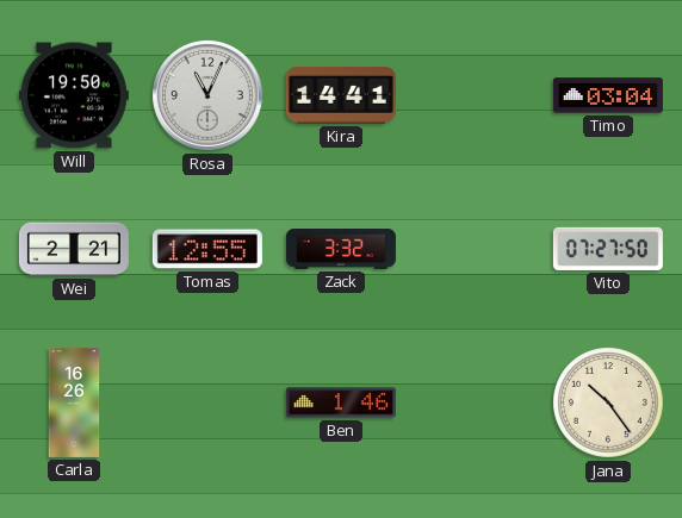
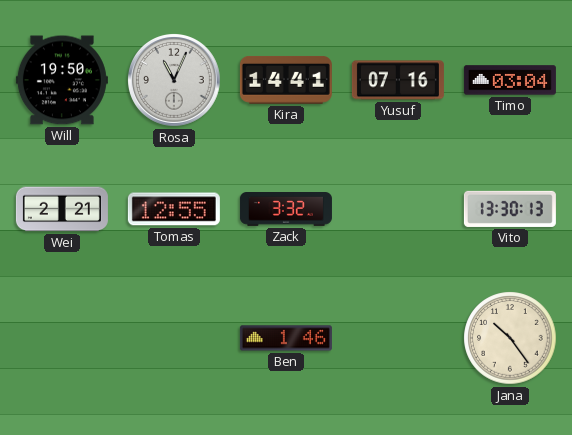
Yusuf: none -> 07:16 (398, 80)
Vito: 07:27 -> 13:30 (510, 209)
Carla: 16:26 -> none (74, 402)
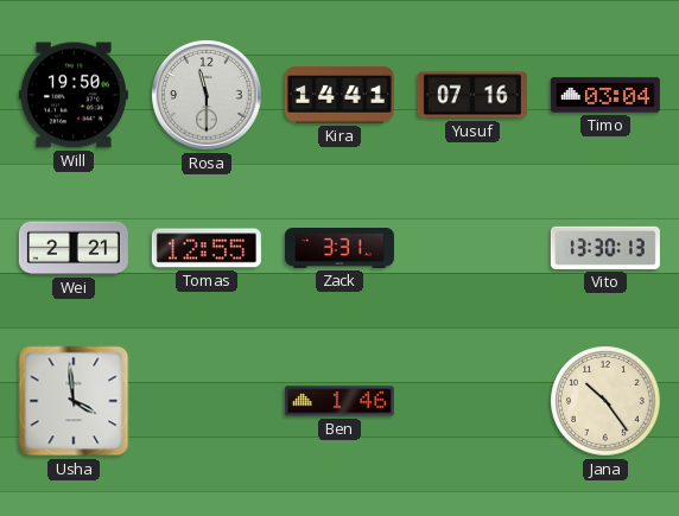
Rosa: 11:04 -> 11:30 (208, 96)
Zack: 3:32 -> 3:31 (339, 249)
Usha: none -> 3:59 (74, 401)
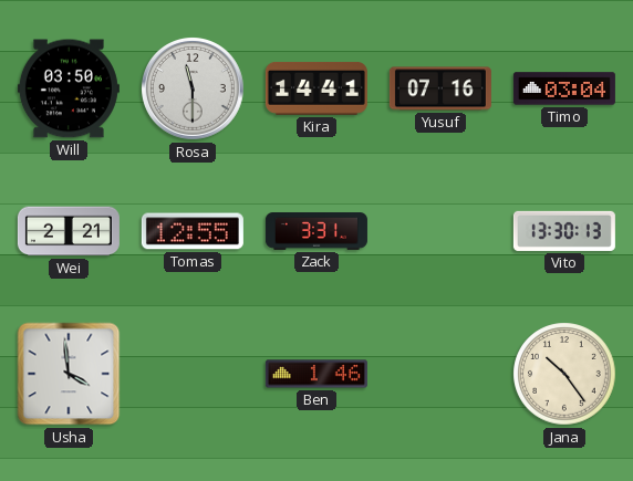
Will: 19:50 -> 03:50 (69, 88)
